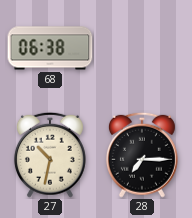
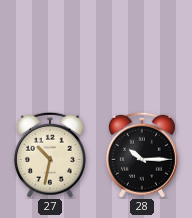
68: 06:38 -> none (50, 48)
28: 7:15 -> 10:15 (142, 155)
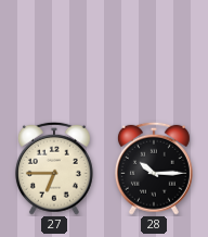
27: 10:32 -> 6:45 (54, 169)
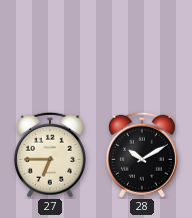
28: 10:15 -> 10:10 (142, 155)
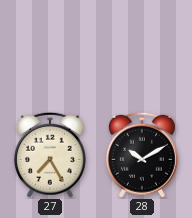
27: 6:45 -> 7:25 (50, 155)
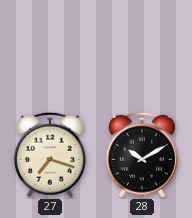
27: 7:25 -> 7:18 (50, 155)
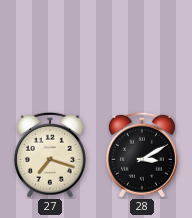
28: 10:10 -> 3:10 (142, 155)
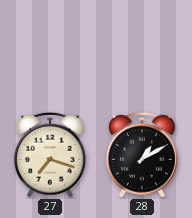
28: 3:10 -> 1:10 (142, 155)
